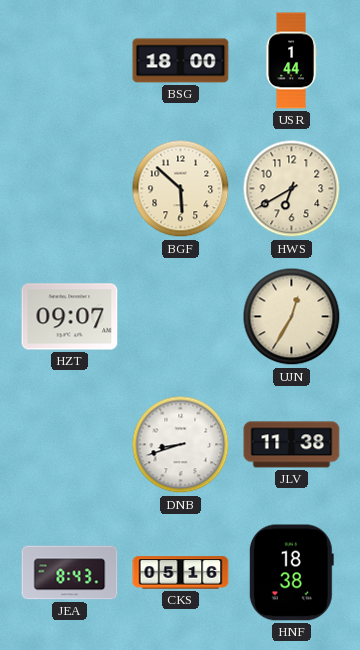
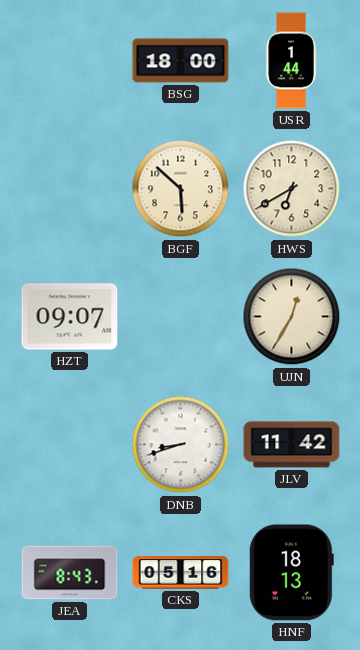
JLV: 11:38 -> 11:42 (292, 445)
HNF: 18:38 -> 18:13 (291, 573)
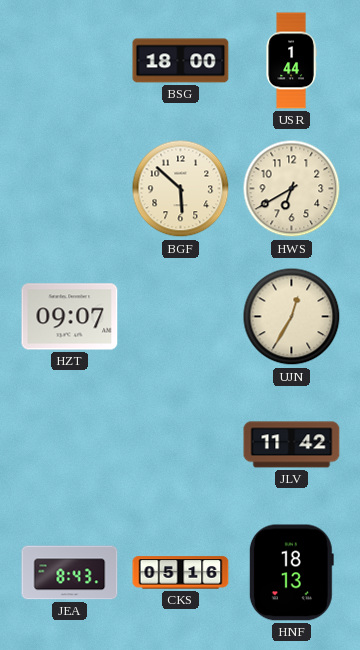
DNB: 8:42 -> none (181, 445)
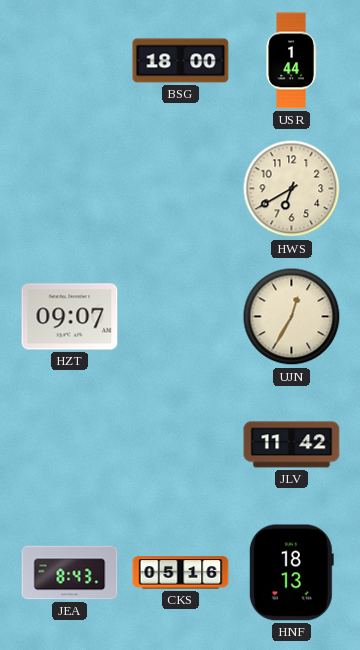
BGF: 5:52 -> none (181, 189)
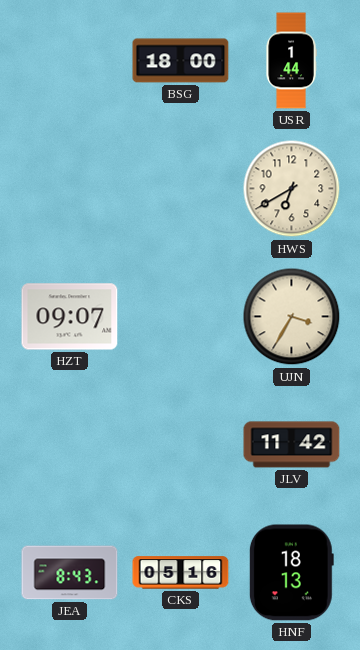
UJN: 12:35 -> 3:35 (292, 317)
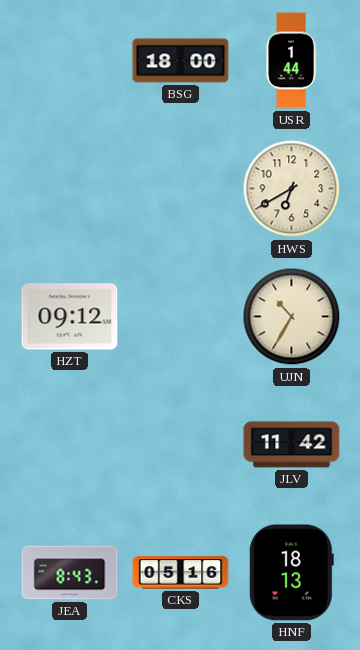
HZT: 09:07 -> 09:12 (70, 317)
UJN: 3:35 -> 10:35 (292, 317)
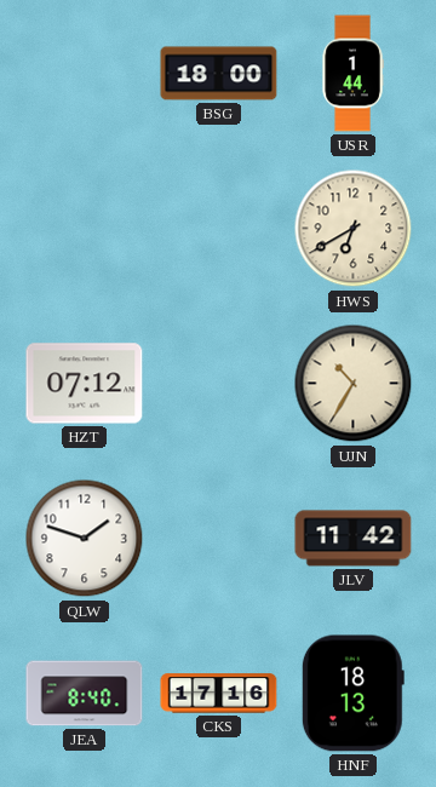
HZT: 09:12 -> 07:12 (85, 384)
QLW: none -> 1:48 (85, 539)
JEA: 8:43 -> 8:40 (85, 694)
CKS: 05:16 -> 17:16 (219, 694)
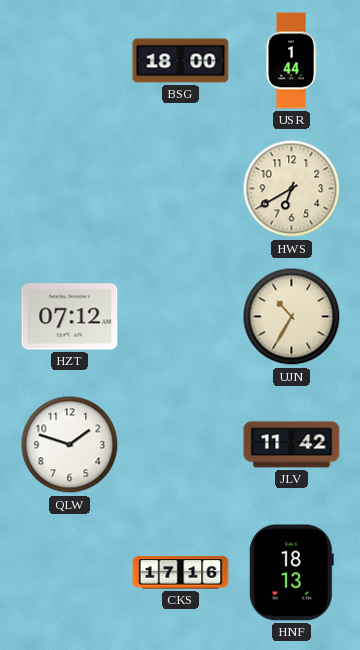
JEA: 8:40 -> none (85, 694)
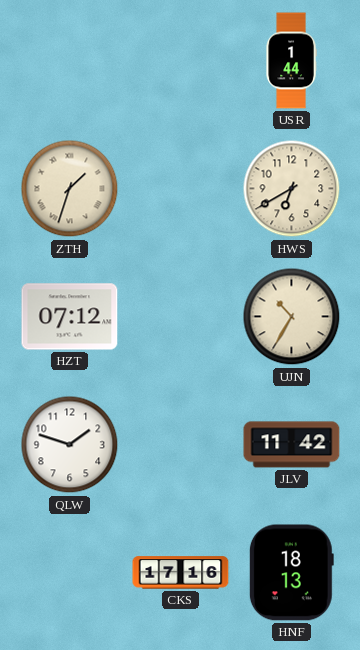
BSG: 18:00 -> none (181, 61)
ZTH: none -> 1:33 (70, 189)
